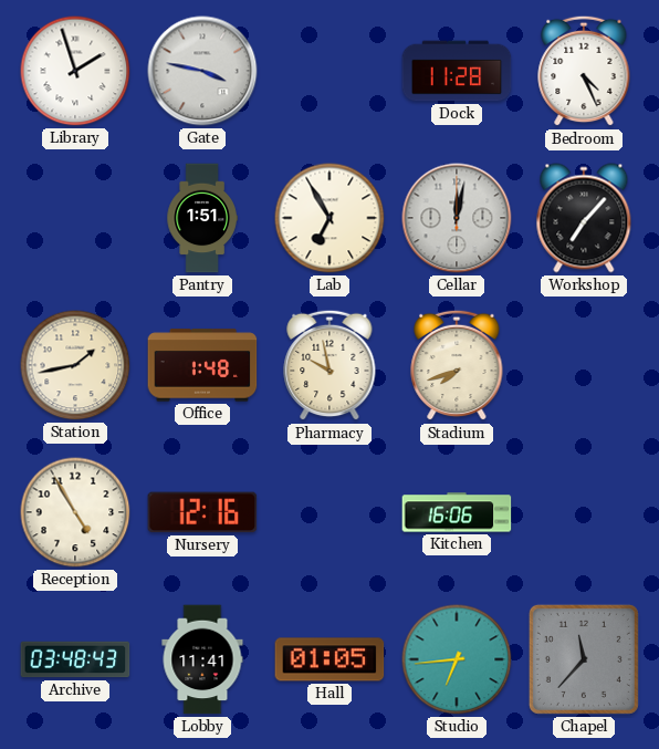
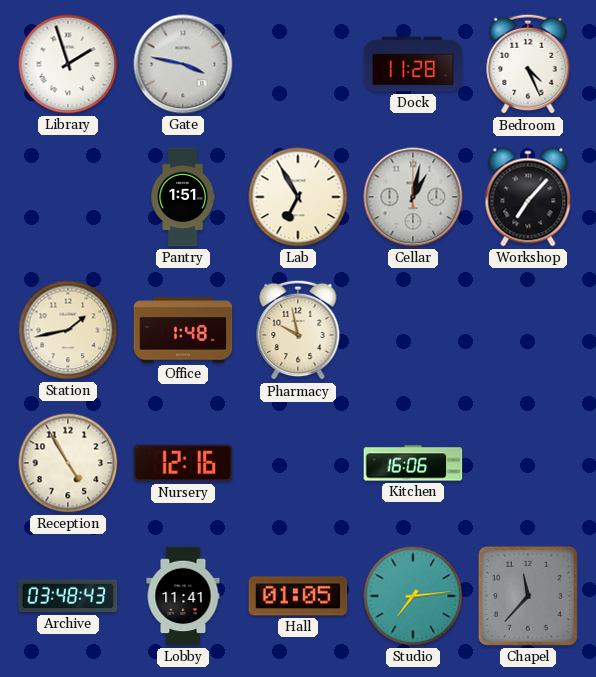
Cellar: 12:02 -> 1:02 (413, 197)
Stadium: 7:42 -> none (457, 365)
Studio: 6:44 -> 7:14 (413, 596)
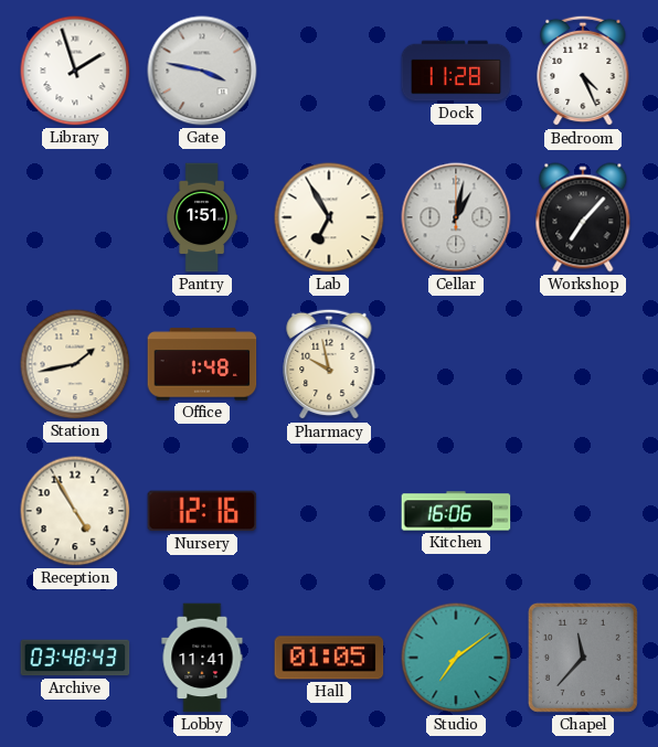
Studio: 7:14 -> 7:09 (456, 658)
